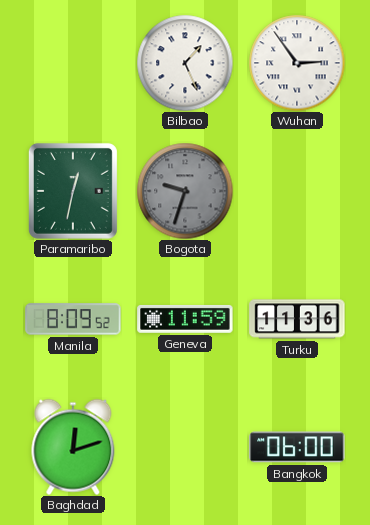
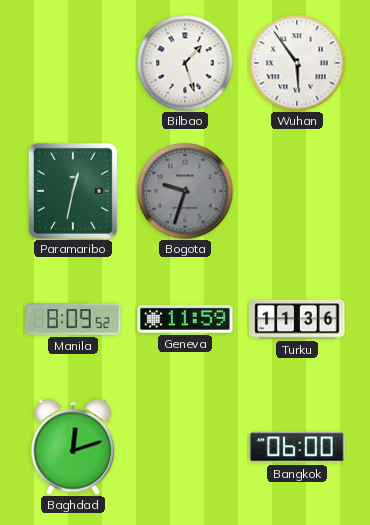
Bilbao: 1:26 -> 1:27 (185, 63)
Wuhan: 2:54 -> 5:54 (297, 63)
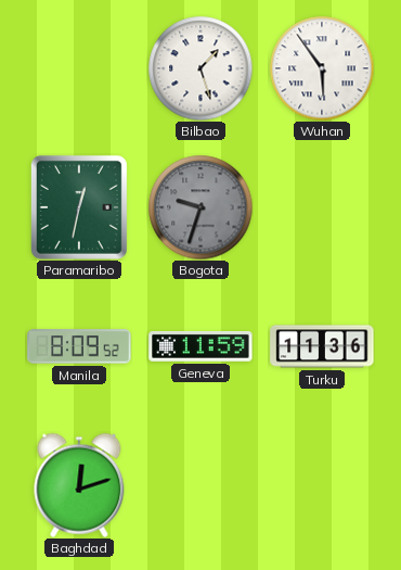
Bangkok: 06:00 -> none (297, 447)
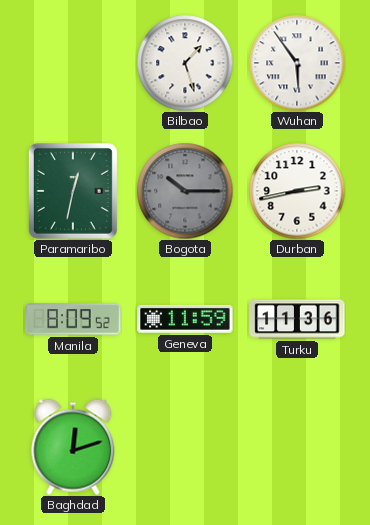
Bogota: 9:33 -> 10:15 (185, 191)
Durban: none -> 2:43 (297, 191)
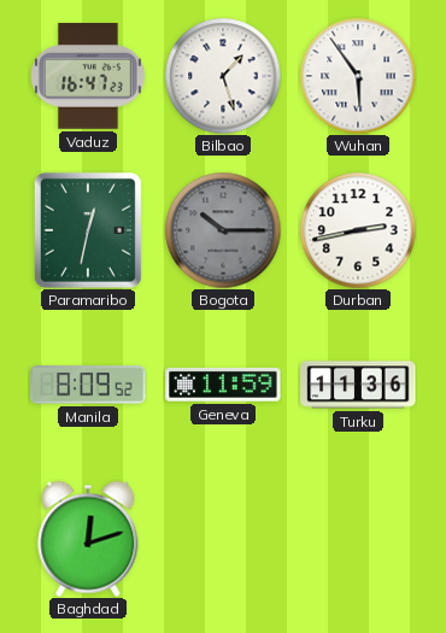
Vaduz: none -> 16:47 (88, 76)
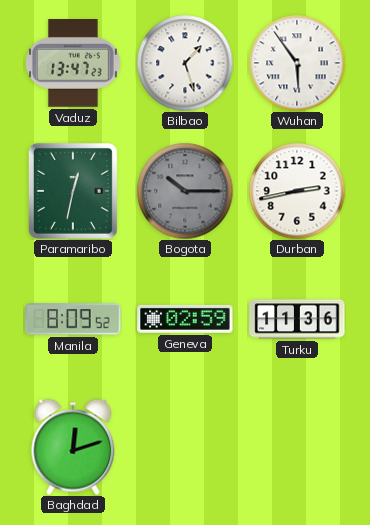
Vaduz: 16:47 -> 13:47 (73, 63)
Geneva: 11:59 -> 02:59 (185, 319)
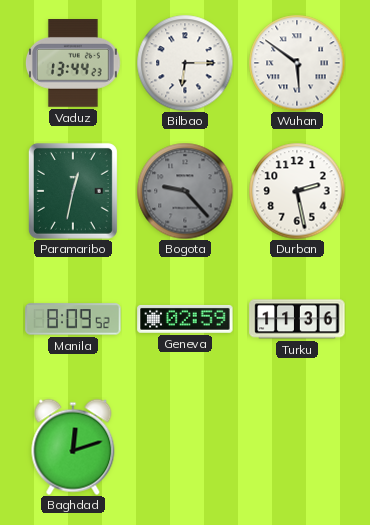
Vaduz: 13:47 -> 13:44 (73, 63)
Bilbao: 1:27 -> 6:15 (185, 63)
Wuhan: 5:54 -> 5:51 (297, 63)
Bogota: 10:15 -> 9:23 (185, 191)
Durban: 2:43 -> 2:28 (297, 191)
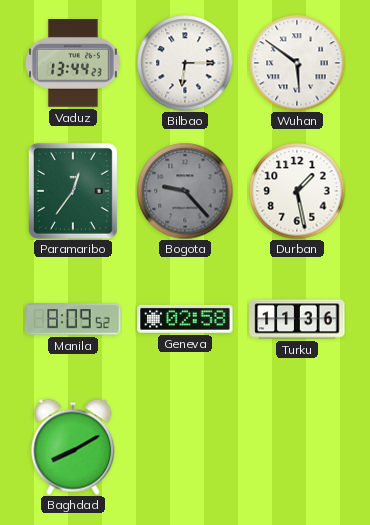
Paramaribo: 12:32 -> 12:36 (73, 191)
Durban: 2:28 -> 1:28 (297, 191)
Geneva: 02:59 -> 02:58 (185, 319)
Baghdad: 12:12 -> 8:10 (73, 447)
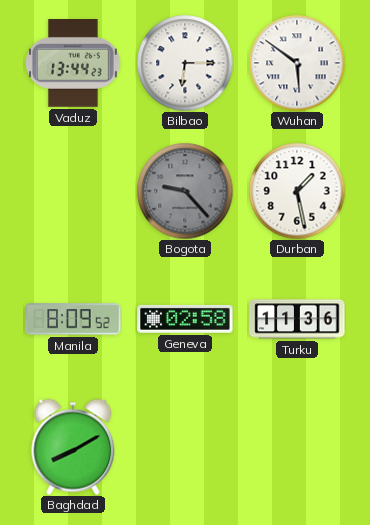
Paramaribo: 12:36 -> none (73, 191)
